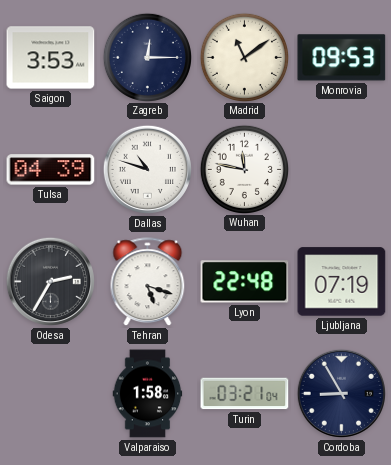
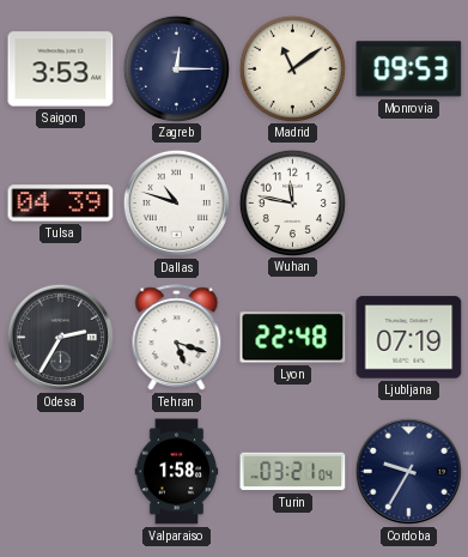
Cordoba: 8:55 -> 9:35 (408, 471)
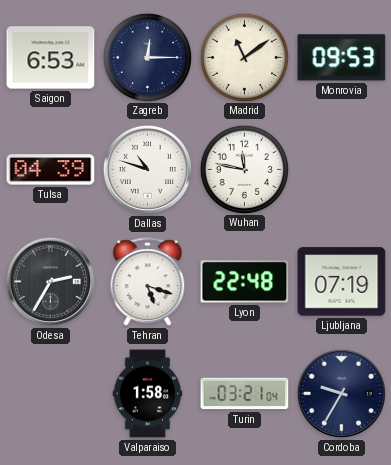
Saigon: 3:53 -> 6:53 (51, 58)
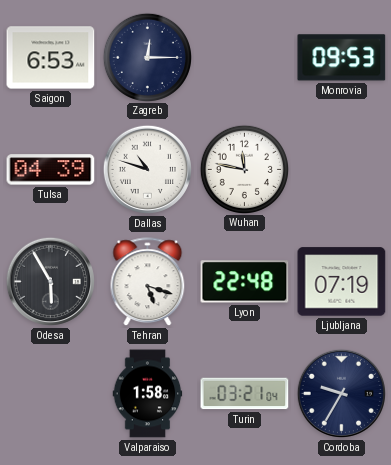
Madrid: 11:09 -> none (244, 57)
Odesa: 2:35 -> 5:55 (50, 281)
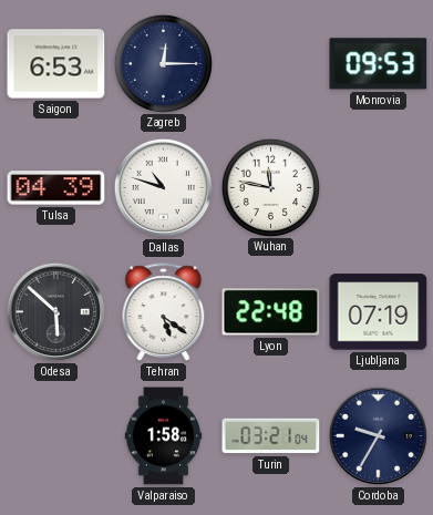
Odesa: 5:55 -> 5:52 (55, 311)
Tehran: 5:18 -> 5:21 (164, 312)
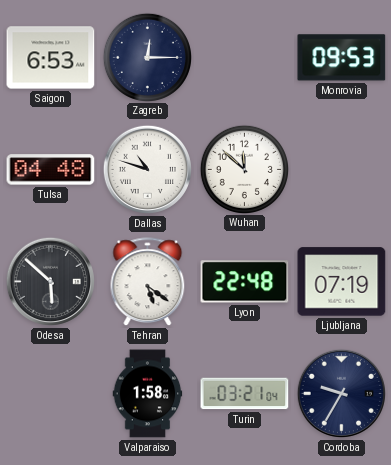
Tulsa: 04:39 -> 04:48 (51, 170)
Wuhan: 11:47 -> 11:52 (244, 169)
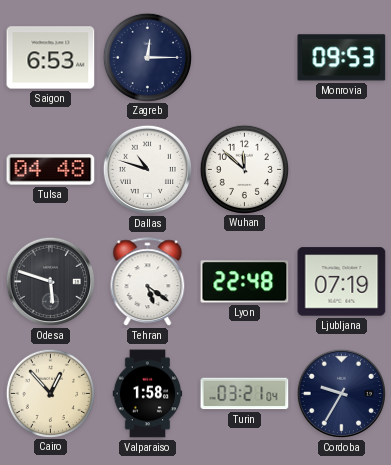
Odesa: 5:52 -> 5:48 (50, 281)
Cairo: none -> 12:53 (50, 393)
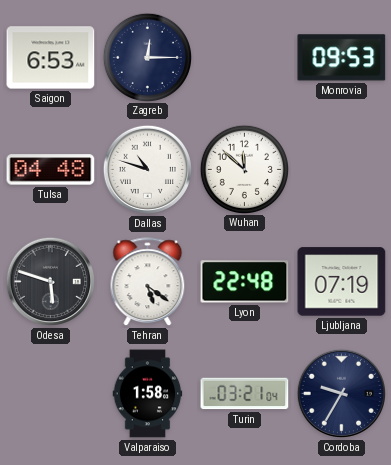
Cairo: 12:53 -> none (50, 393)
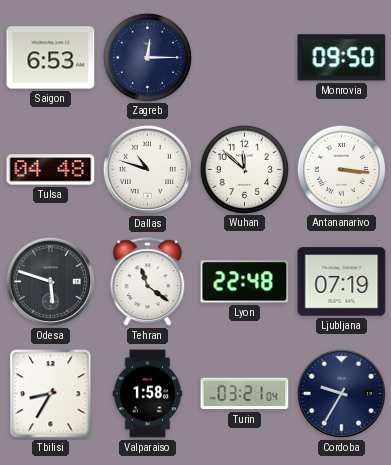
Monrovia: 09:53 -> 09:50 (342, 58)
Antananarivo: none -> 3:16 (341, 169)
Tehran: 5:21 -> 11:21 (148, 282)
Tbilisi: none -> 8:35 (51, 394)
